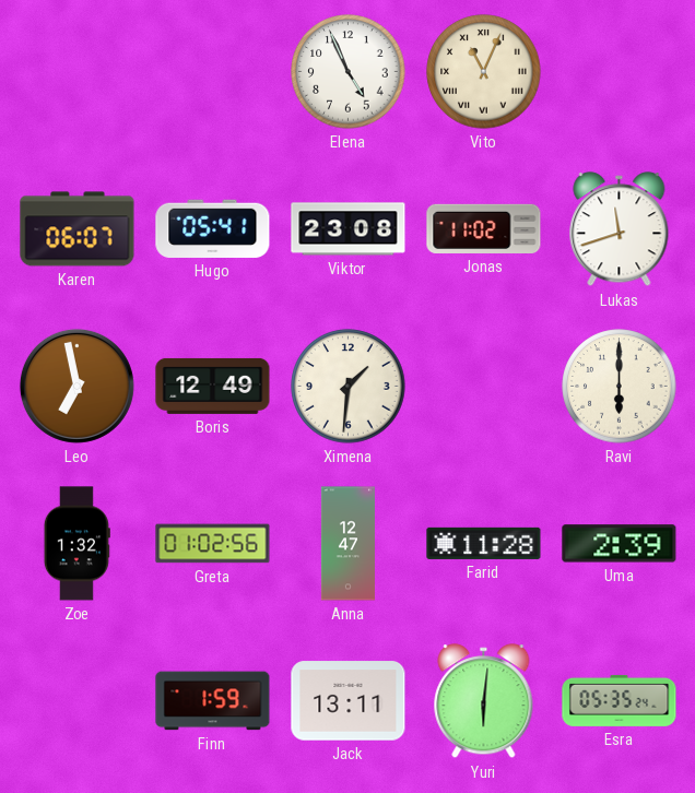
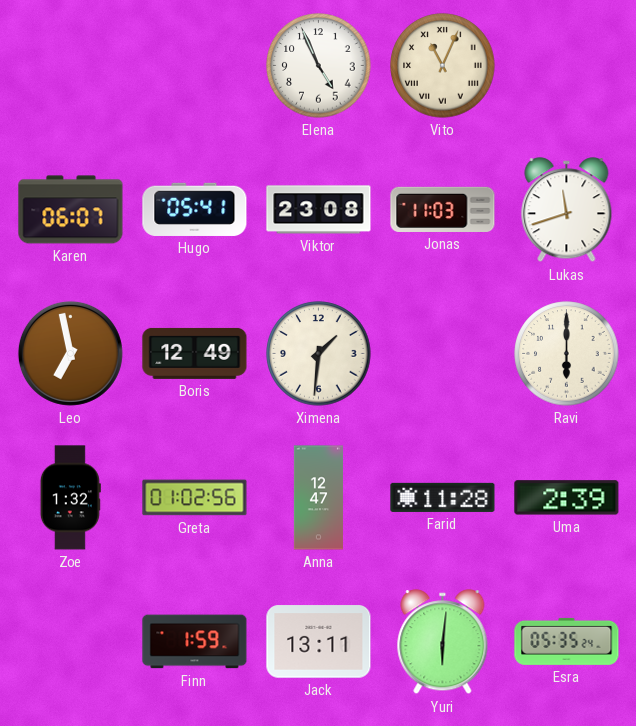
Jonas: 11:02 -> 11:03 (443, 209)
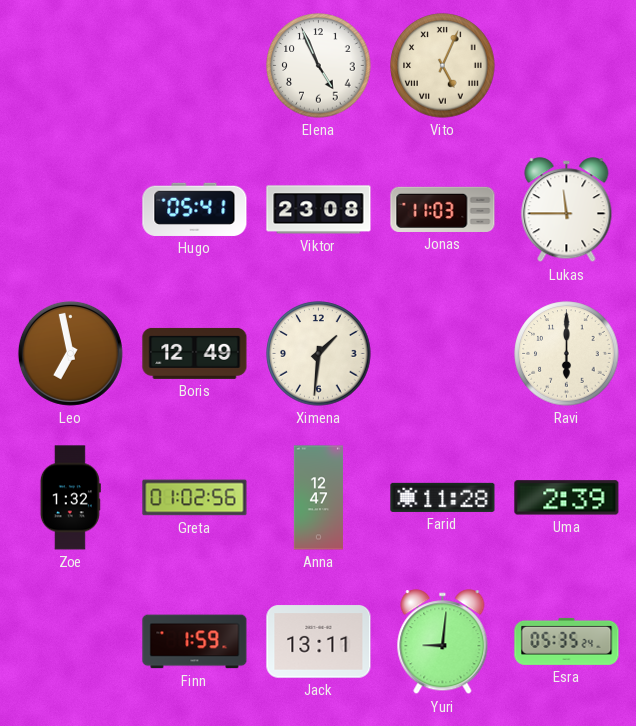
Vito: 11:04 -> 5:04 (443, 66)
Karen: 06:07 -> none (71, 210)
Lukas: 11:42 -> 11:45 (567, 210)
Yuri: 6:01 -> 9:01 (443, 642)
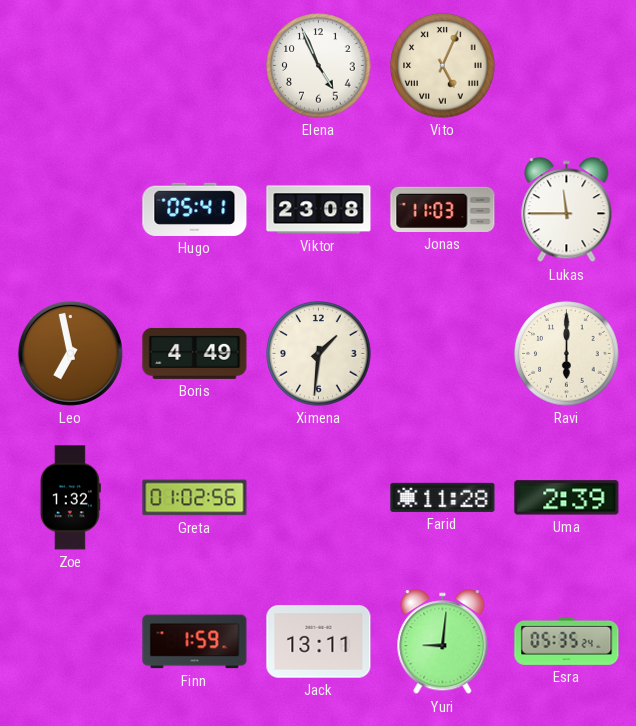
Boris: 12:49 -> 4:49 (195, 353)
Anna: 12:47 -> none (318, 498)
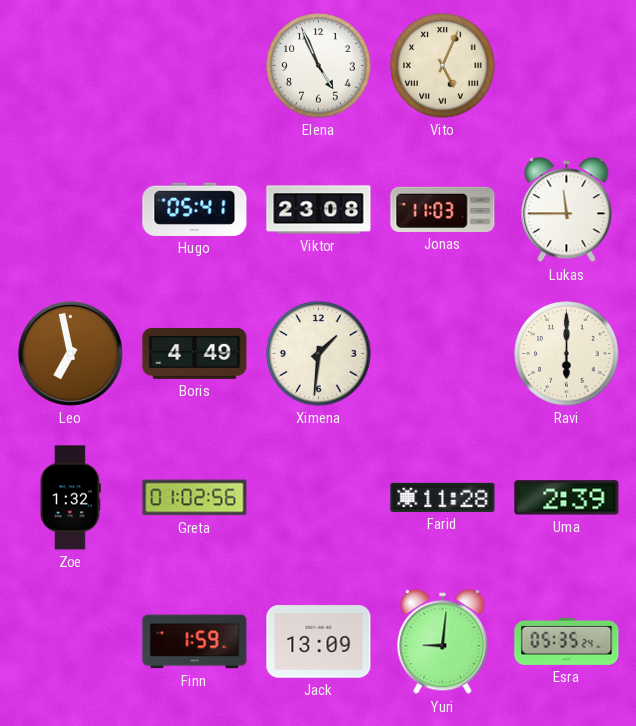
Jack: 13:11 -> 13:09 (319, 642)
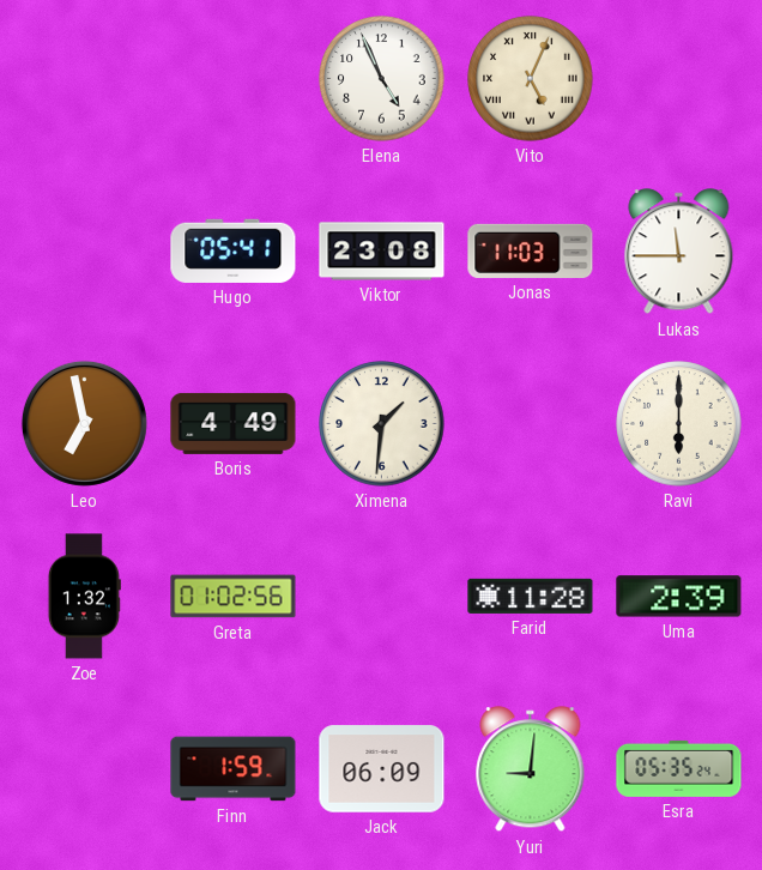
Jack: 13:09 -> 06:09 (382, 769)
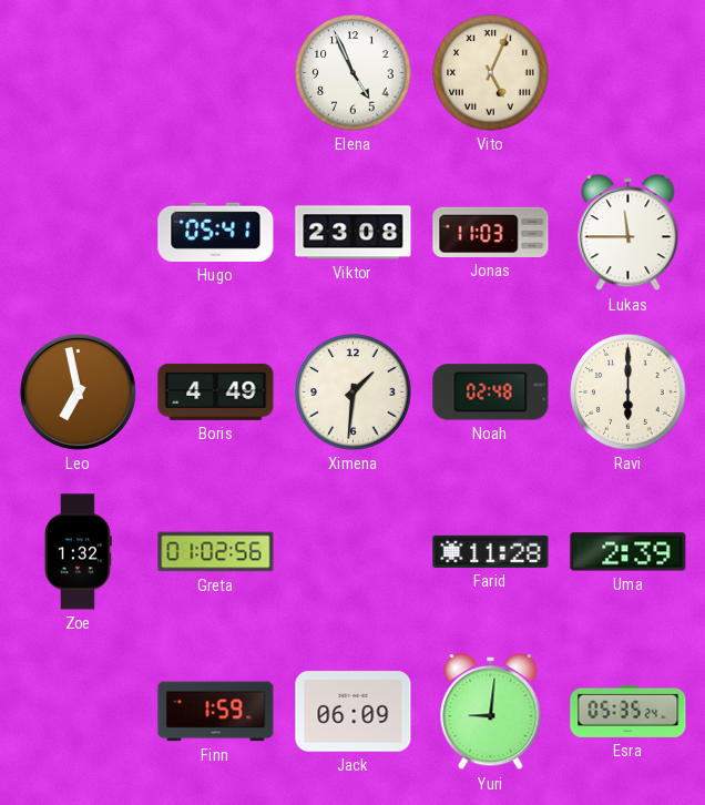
Noah: none -> 02:48 (491, 393)
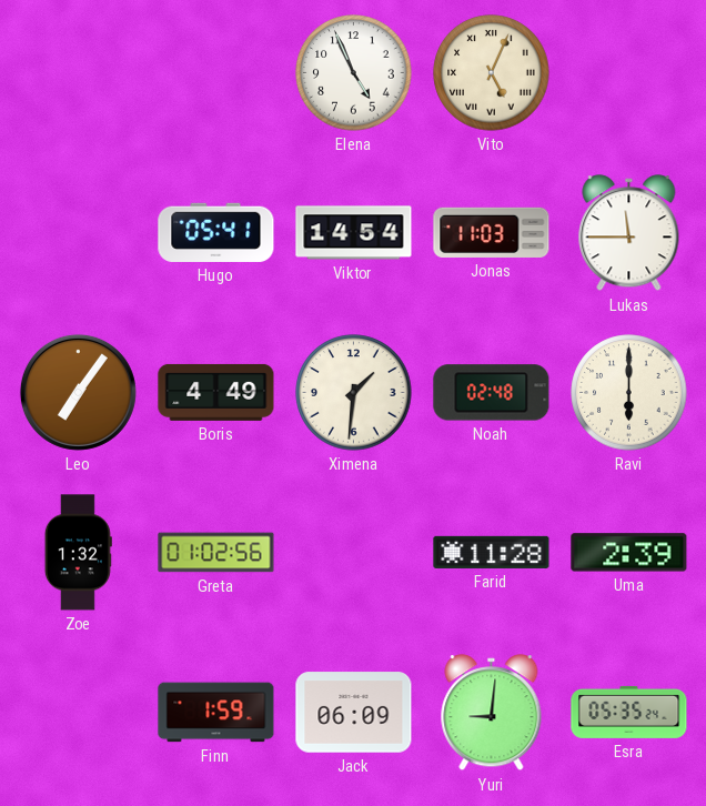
Viktor: 23:08 -> 14:54 (354, 233)
Leo: 6:58 -> 7:06 (78, 392)
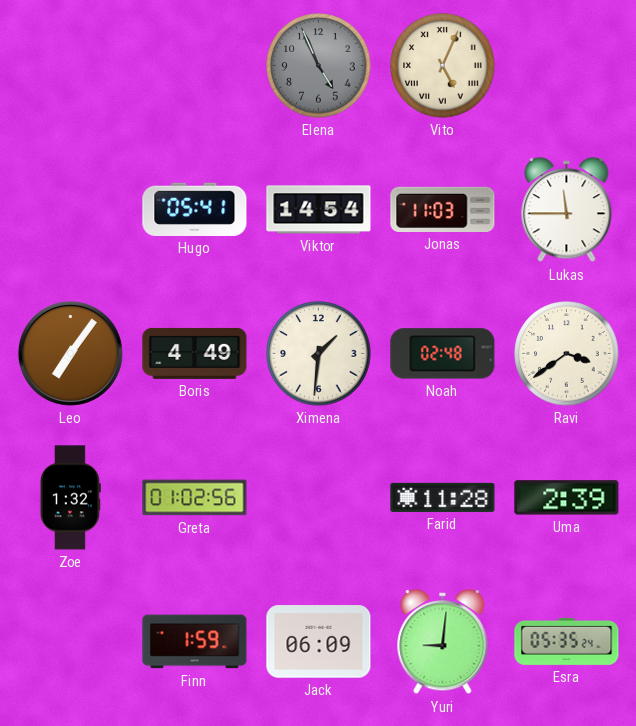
Elena dial: white -> grey (319, 66)
Ravi: 6:00 -> 3:39 (567, 354)
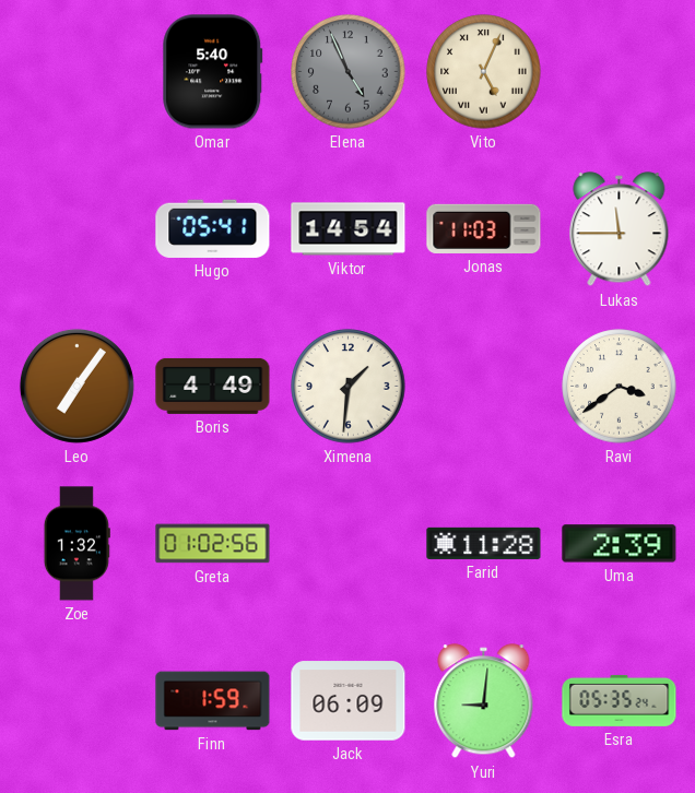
Omar: none -> 5:40 (213, 72)
Noah: 02:48 -> none (443, 354)
